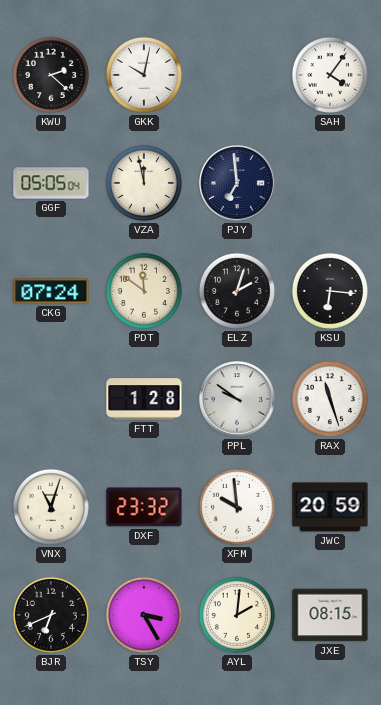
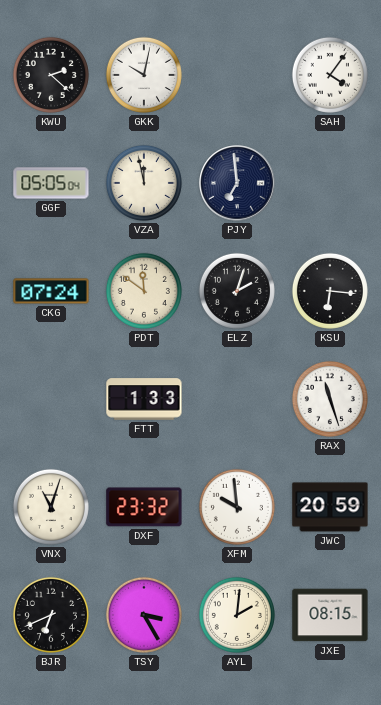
FTT: 1:28 -> 1:33 (144, 399)
PPL: 9:51 -> none (237, 399)
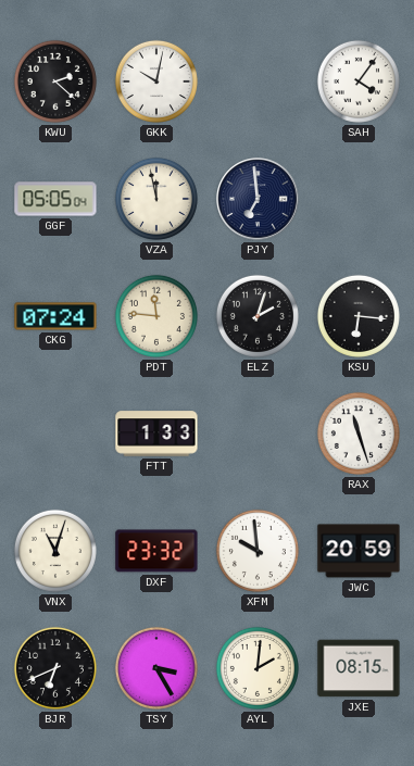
PDT: 11:51 -> 11:46 (156, 316)
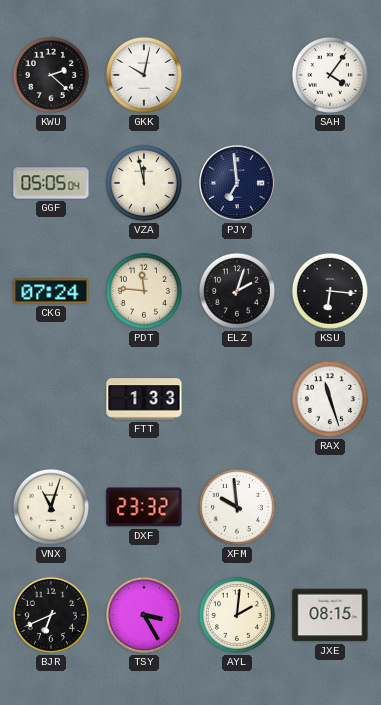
JWC: 20:59 -> none (359, 551)
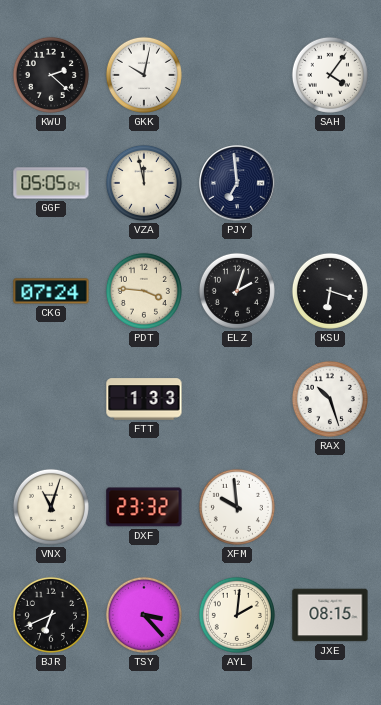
PDT: 11:46 -> 3:46 (144, 291)
KSU: 6:16 -> 6:18 (330, 291)
RAX: 11:27 -> 10:27 (330, 399)
TSY: 3:25 -> 3:23 (144, 615)
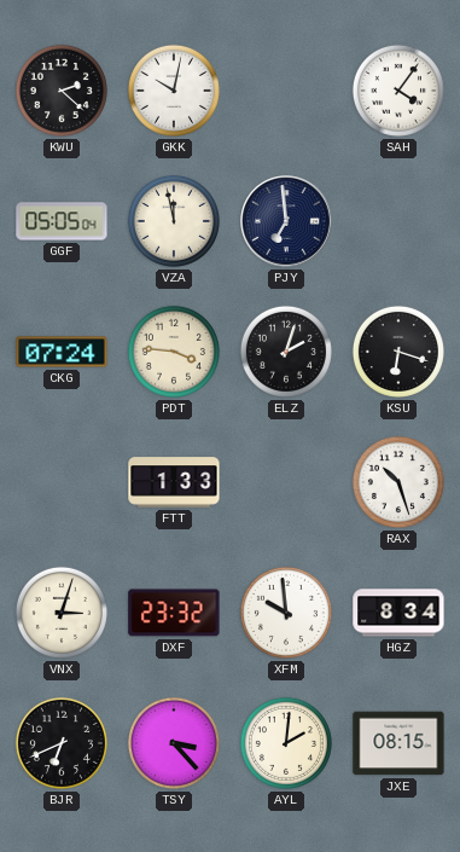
VNX: 11:03 -> 3:03 (62, 613)
HGZ: none -> 8:34 (398, 613)
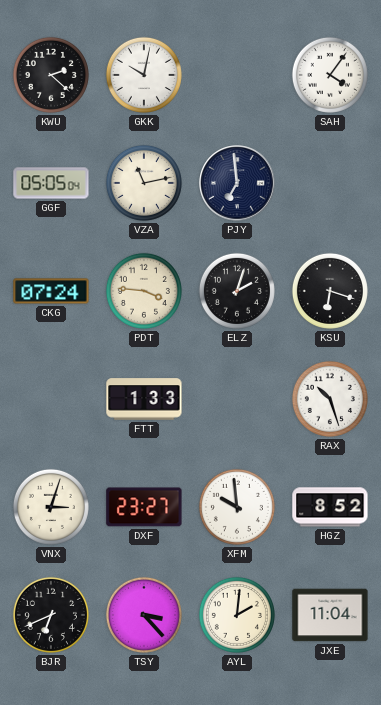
VZA: 11:58 -> 11:13 (144, 183)
DXF: 23:32 -> 23:27 (144, 507)
HGZ: 8:34 -> 8:52 (330, 507)
JXE: 08:15 -> 11:04 (330, 615)
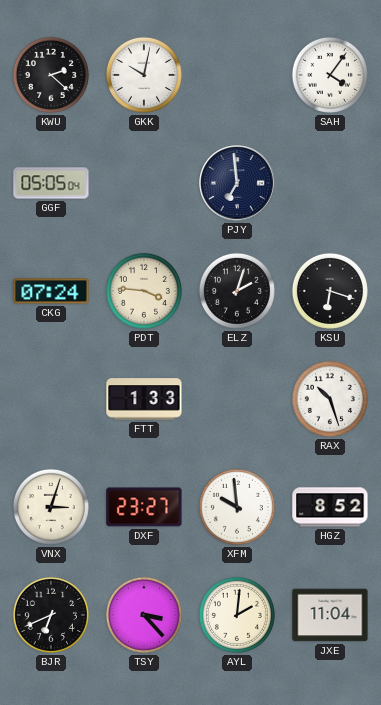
VZA: 11:13 -> none (144, 183)
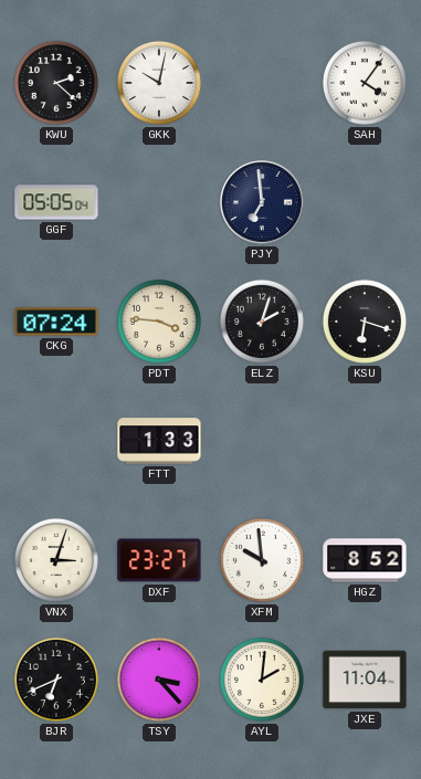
RAX: 10:27 -> none (330, 399)
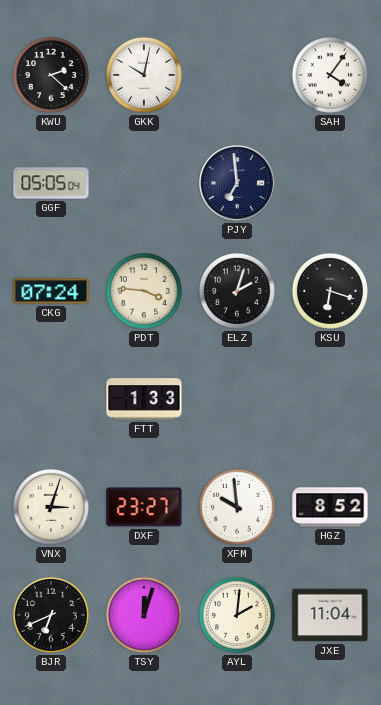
TSY: 3:23 -> 12:03 (144, 615)
